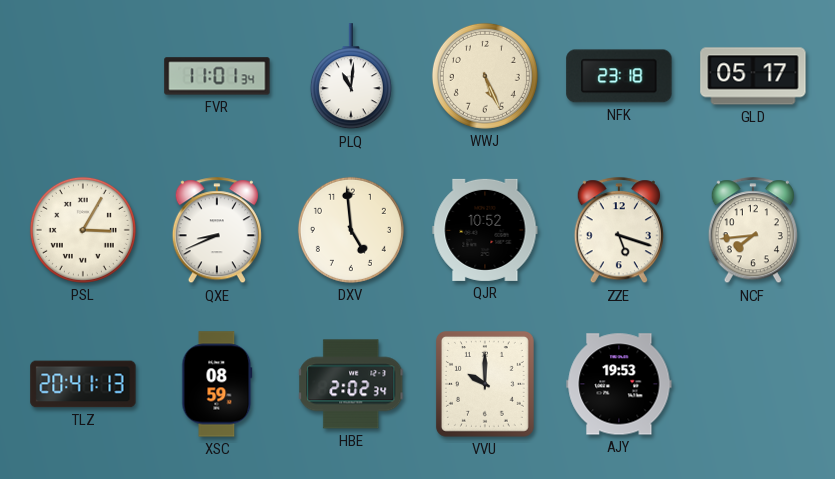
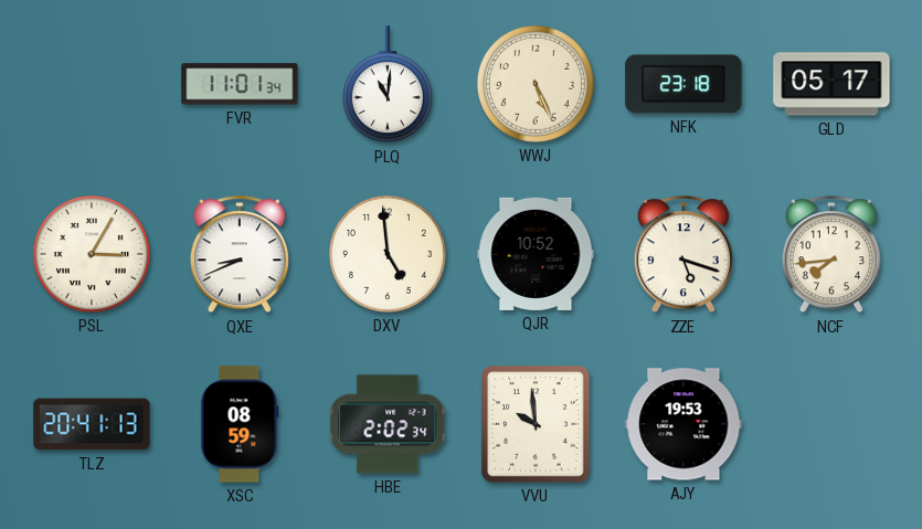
VVU: 10:00 -> 9:59 (536, 425)
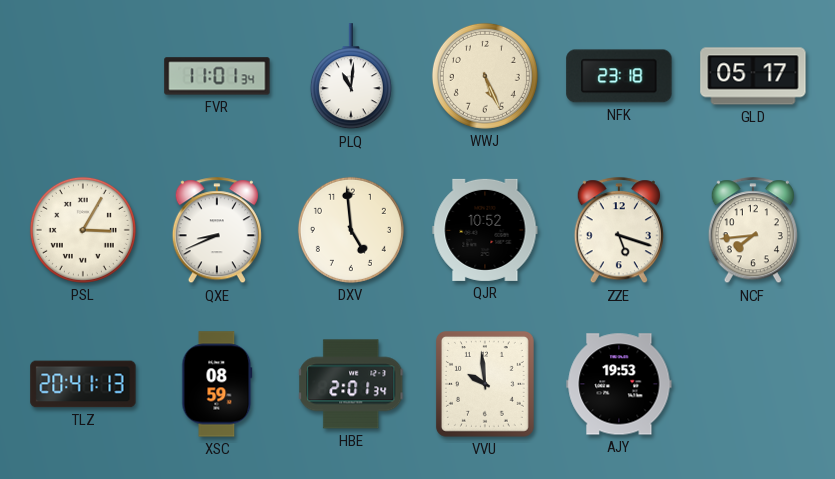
HBE: 2:02 -> 2:01 (352, 384)
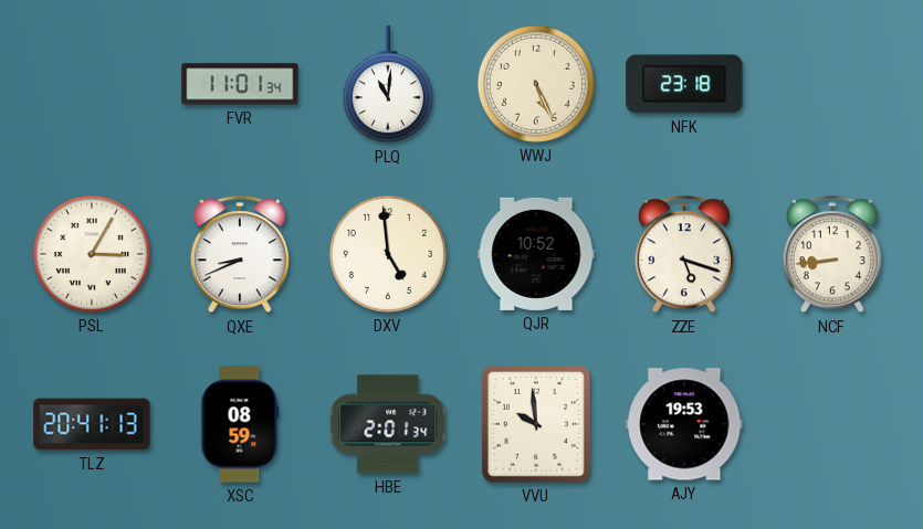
GLD: 05:17 -> none (753, 76)
NCF: 7:44 -> 8:44 (832, 255)
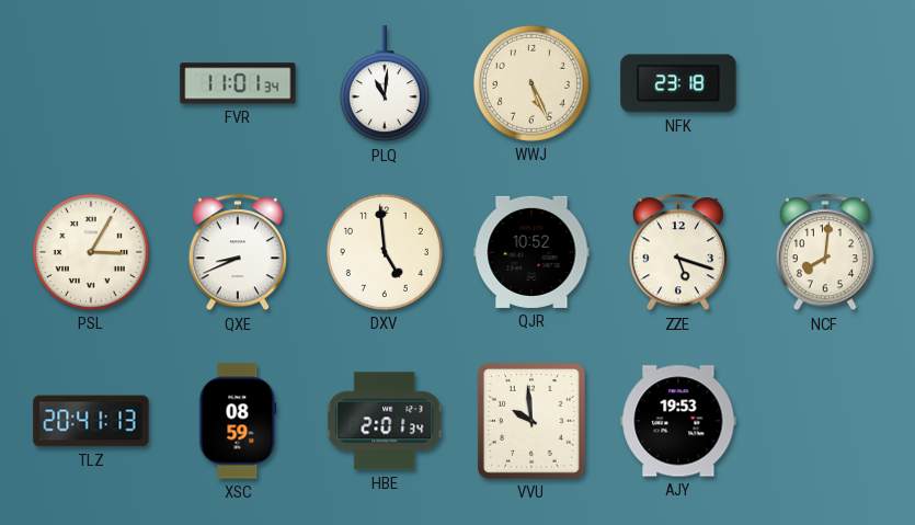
NCF: 8:44 -> 8:01 (825, 253)
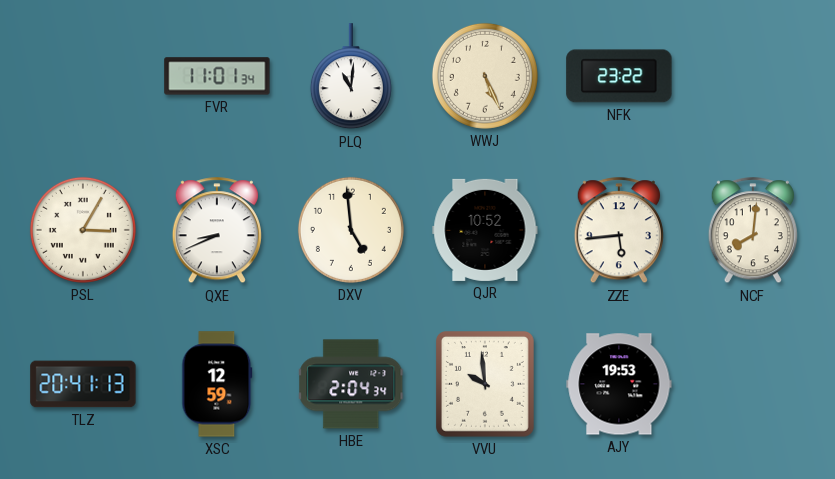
NFK: 23:18 -> 23:22 (619, 76)
ZZE: 5:18 -> 5:44 (619, 231)
XSC: 08:59 -> 12:59 (217, 384)
HBE: 2:01 -> 2:04 (352, 384)
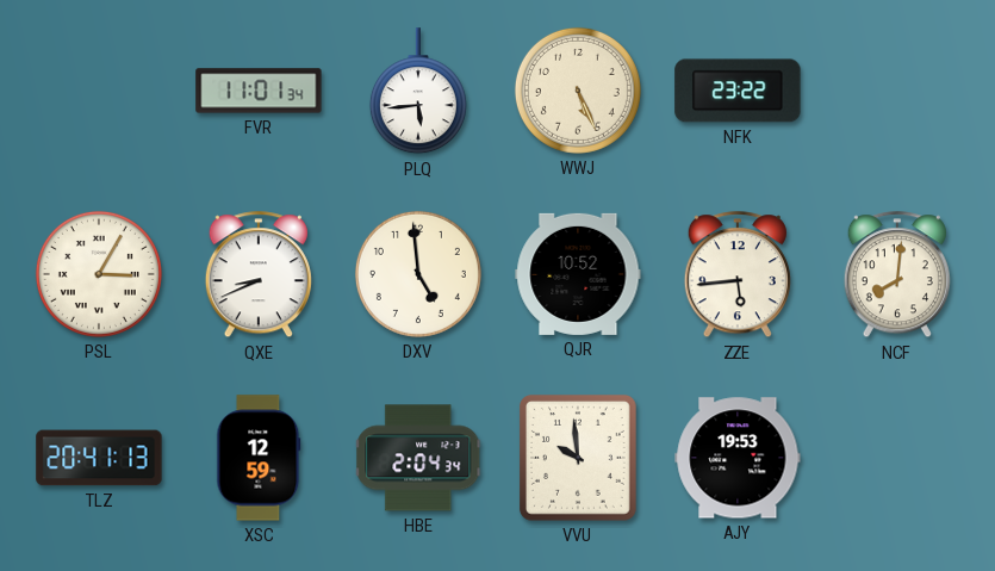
PLQ: 11:01 -> 5:44 (418, 92)
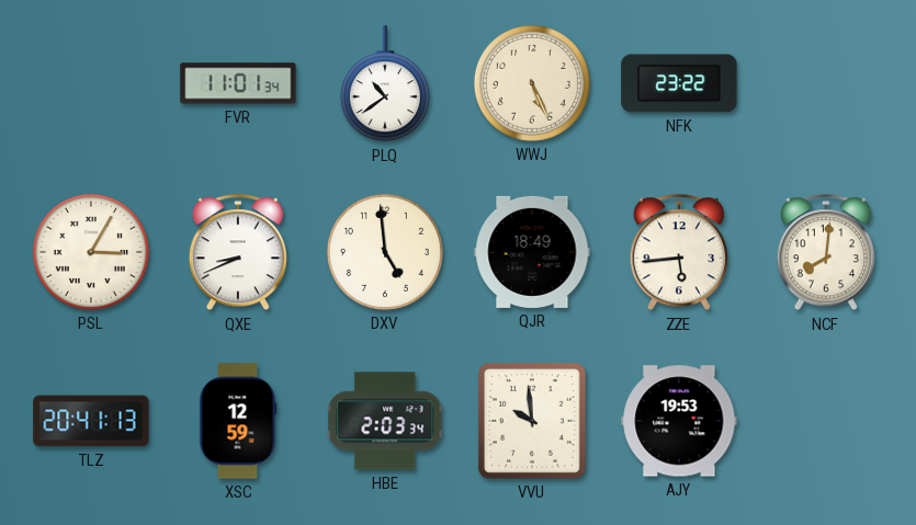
PLQ: 5:44 -> 10:39 (385, 84)
QJR: 10:52 -> 18:49 (532, 252)
HBE: 2:04 -> 2:03 (386, 421)
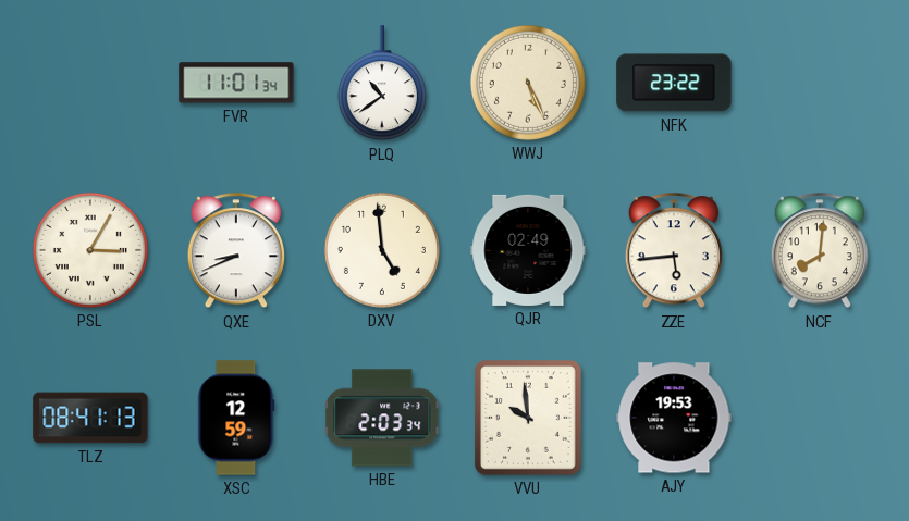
QJR: 18:49 -> 02:49 (528, 250)
TLZ: 20:41 -> 08:41 (90, 418)
